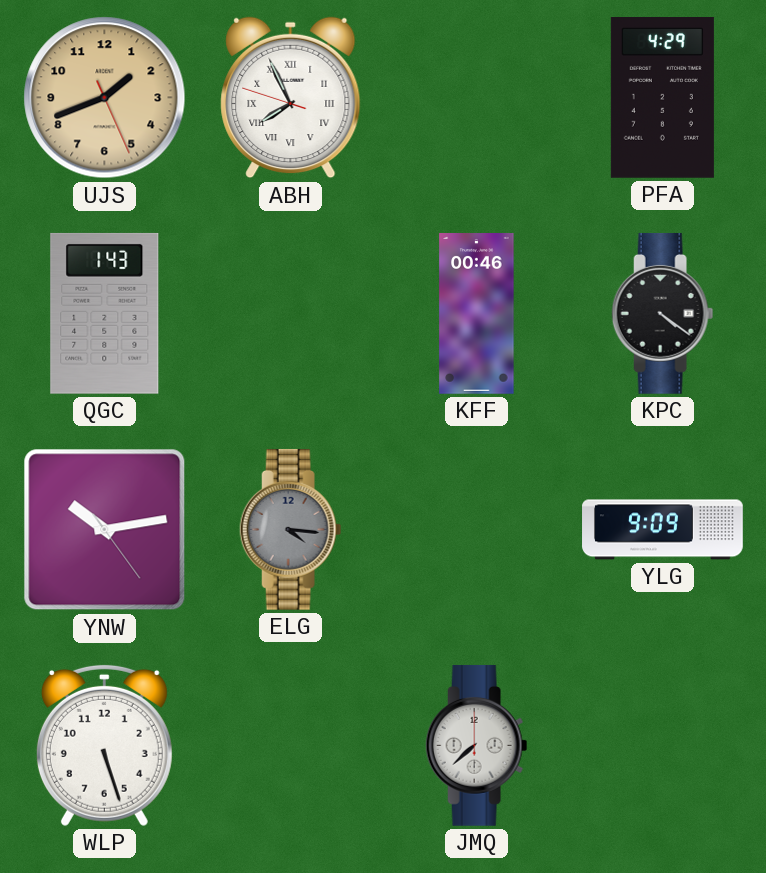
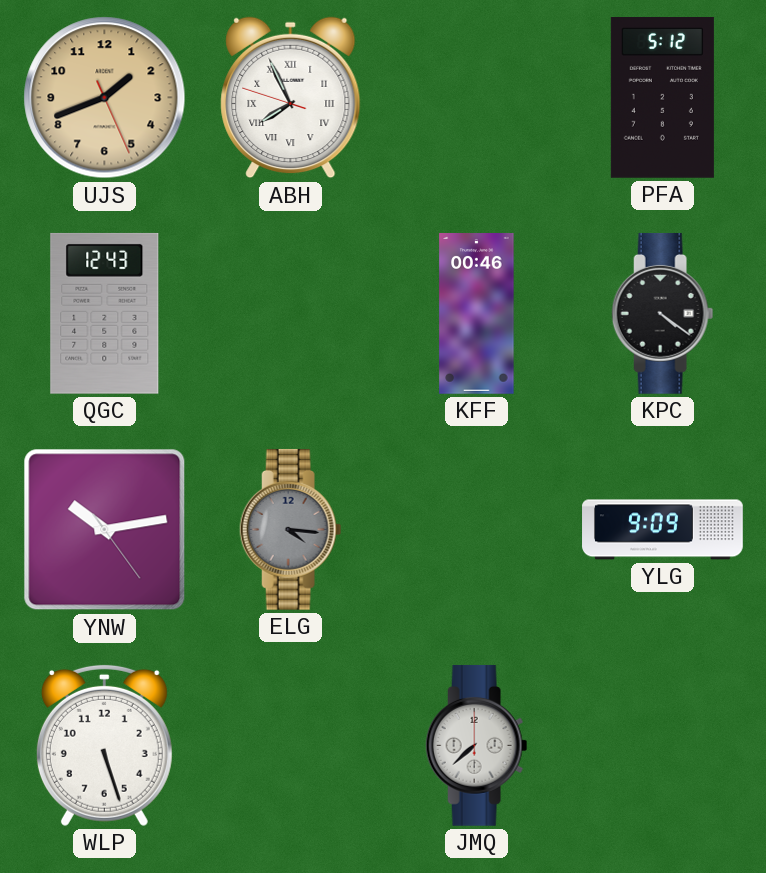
PFA: 4:29 -> 5:12 (662, 98)
QGC: 1:43 -> 12:43 (105, 313)
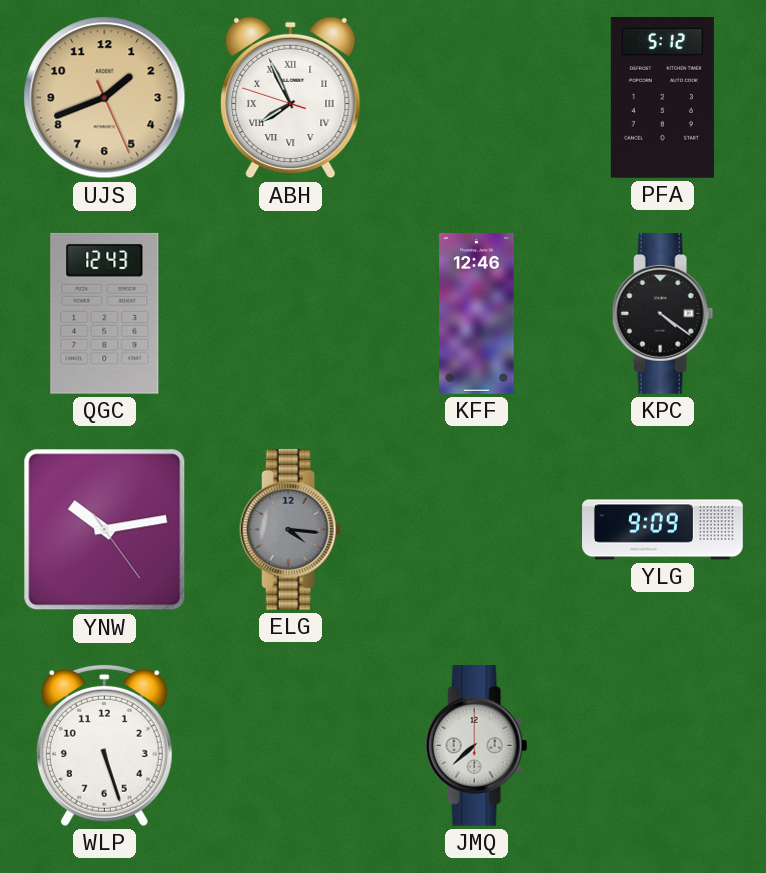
KFF: 00:46 -> 12:46 (477, 314)
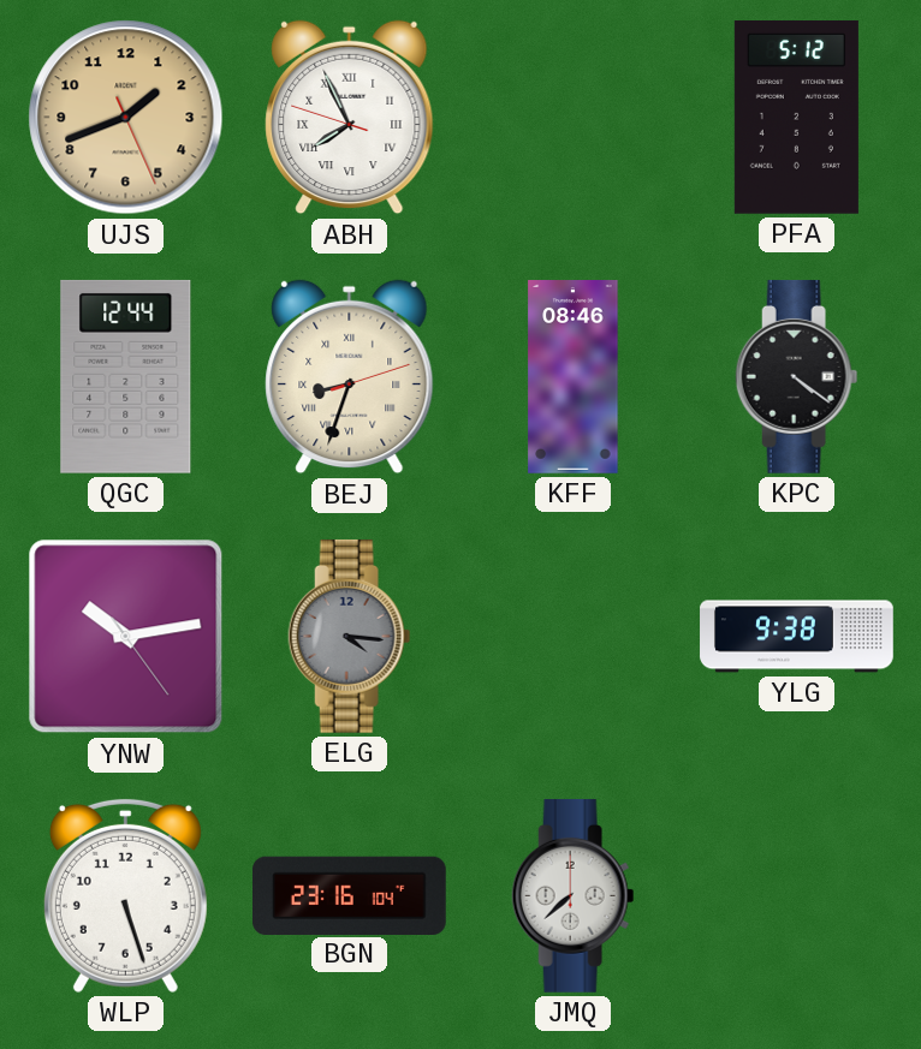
QGC: 12:43 -> 12:44 (126, 376)
BEJ: none -> 8:33 (350, 377)
KFF: 12:46 -> 08:46 (574, 377)
YLG: 9:09 -> 9:38 (797, 637)
BGN: none -> 23:16 (350, 895)
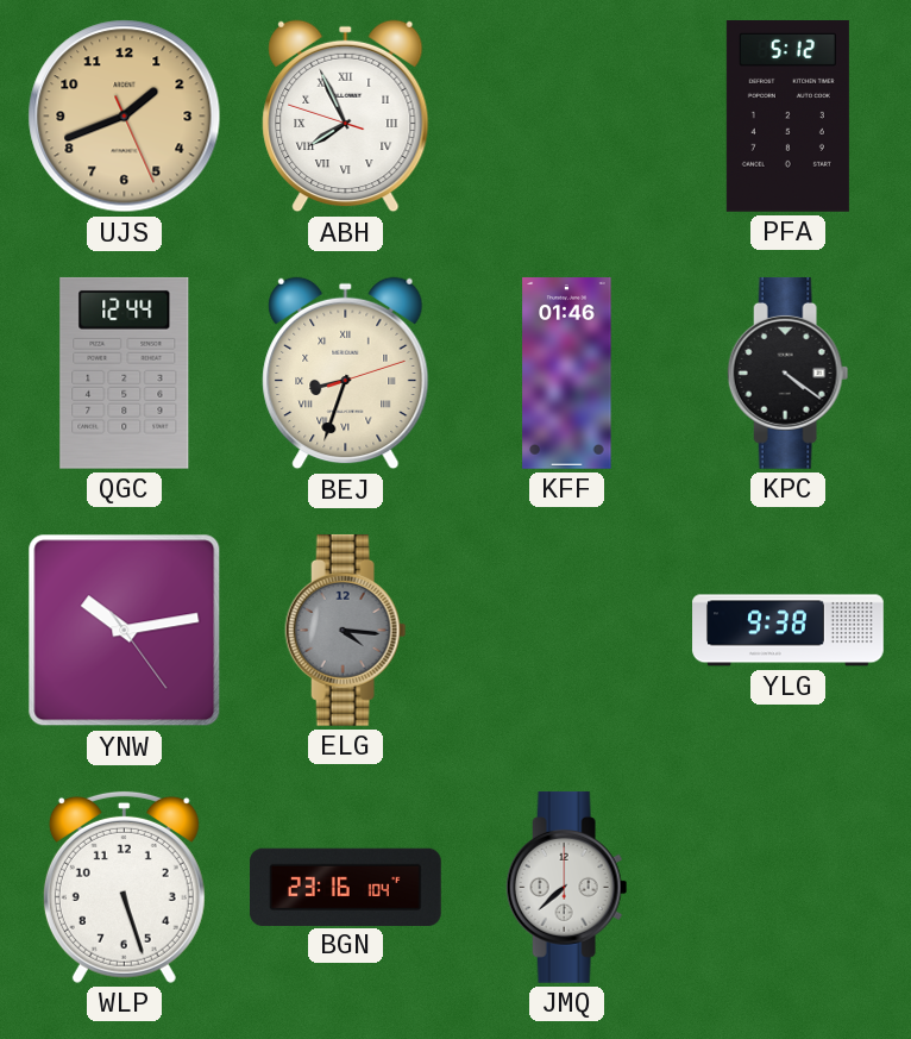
KFF: 08:46 -> 01:46 (567, 374)
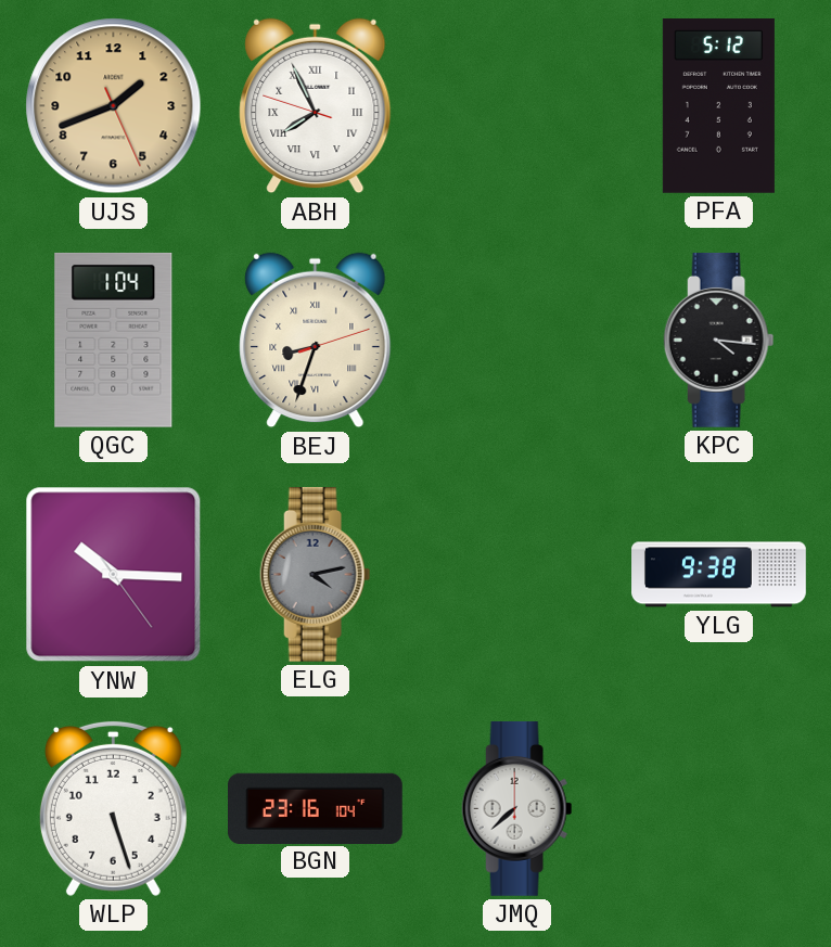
QGC: 12:44 -> 1:04 (114, 340)
KFF: 01:46 -> none (567, 374)
KPC: 4:21 -> 4:16 (719, 340)
YNW: 10:13 -> 10:15 (114, 575)
ELG: 4:16 -> 4:13 (316, 574)
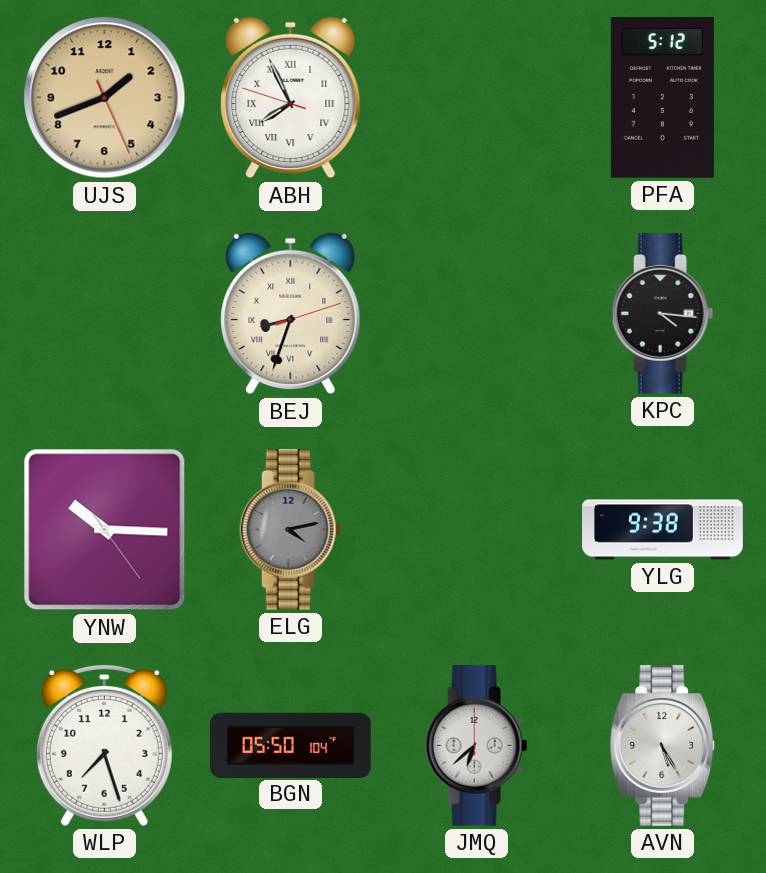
QGC: 1:04 -> none (114, 340)
WLP: 5:27 -> 7:27 (104, 745)
BGN: 23:16 -> 05:50 (291, 745)
JMQ: 7:38 -> 6:38 (477, 745)
AVN: none -> 5:25 (663, 745)
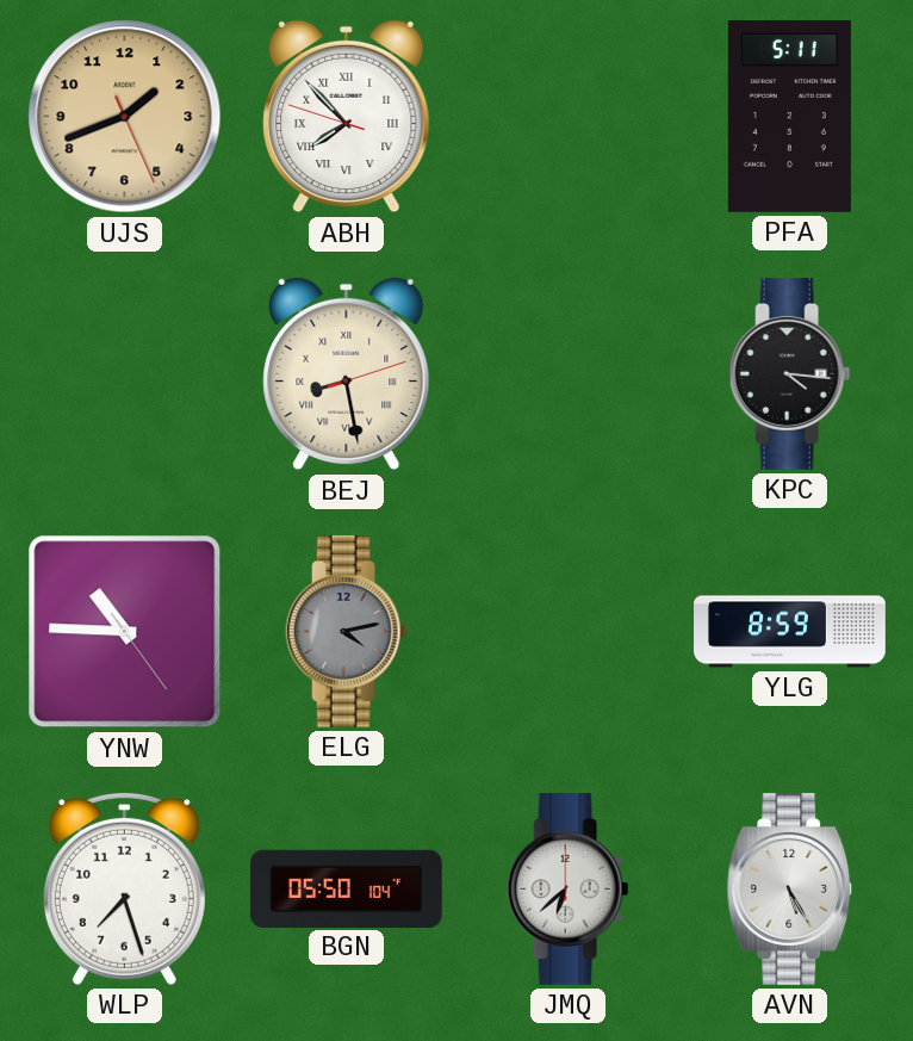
ABH: 7:55 -> 7:52 (347, 117)
PFA: 5:12 -> 5:11 (789, 117)
BEJ: 8:33 -> 8:28 (347, 374)
YNW: 10:15 -> 10:45 (125, 632)
YLG: 9:38 -> 8:59 (790, 632)
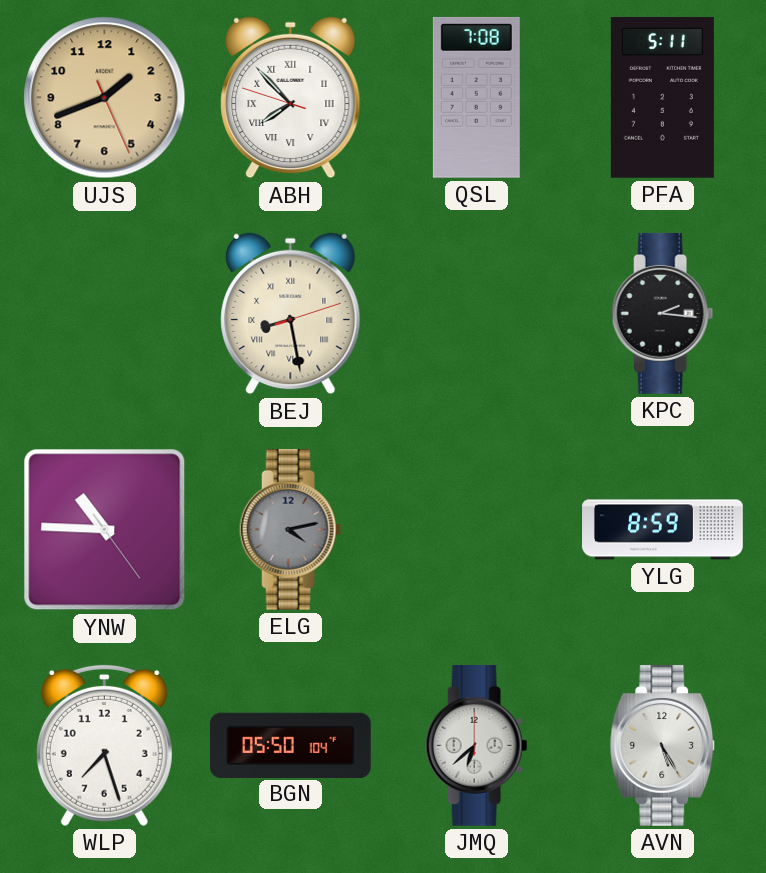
QSL: none -> 7:08 (476, 97)
KPC: 4:16 -> 2:16 (663, 313)
